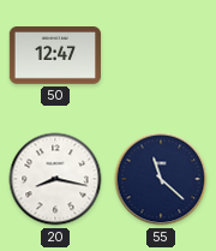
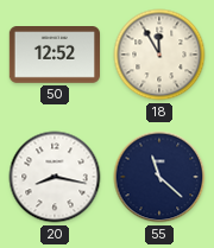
50: 12:47 -> 12:52 (53, 56)
18: none -> 11:55 (159, 55)
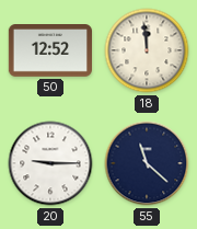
18: 11:55 -> 11:59 (147, 50)
20: 8:17 -> 9:15 (50, 163)
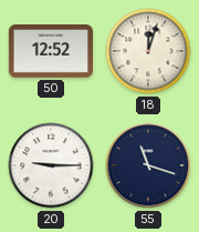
18: 11:59 -> 12:03 (148, 51)
55: 11:22 -> 11:18 (148, 165)
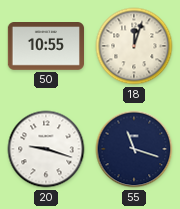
50: 12:52 -> 10:55 (45, 47)
20: 9:15 -> 9:18 (46, 149)
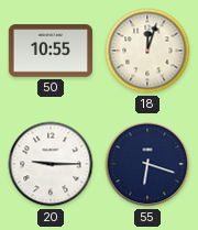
20: 9:18 -> 9:15 (51, 164)
55: 11:18 -> 6:18 (147, 164)
